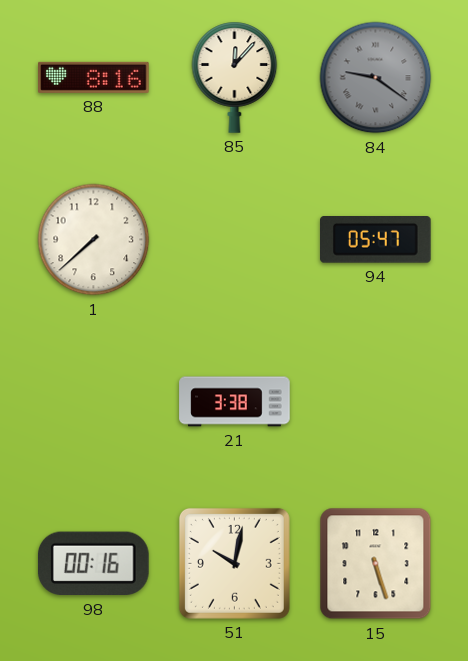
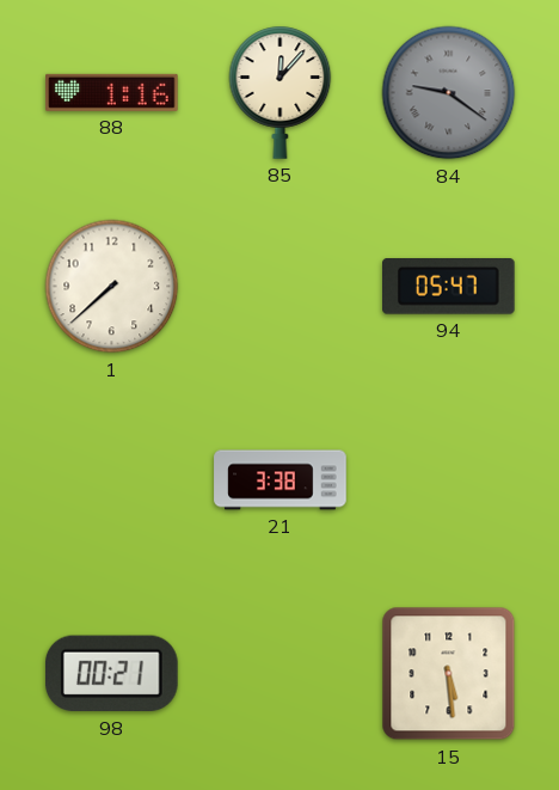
88: 8:16 -> 1:16 (112, 92)
98: 00:16 -> 00:21 (111, 674)
51: 10:02 -> none (234, 563)
15: 5:27 -> 5:29 (449, 674)
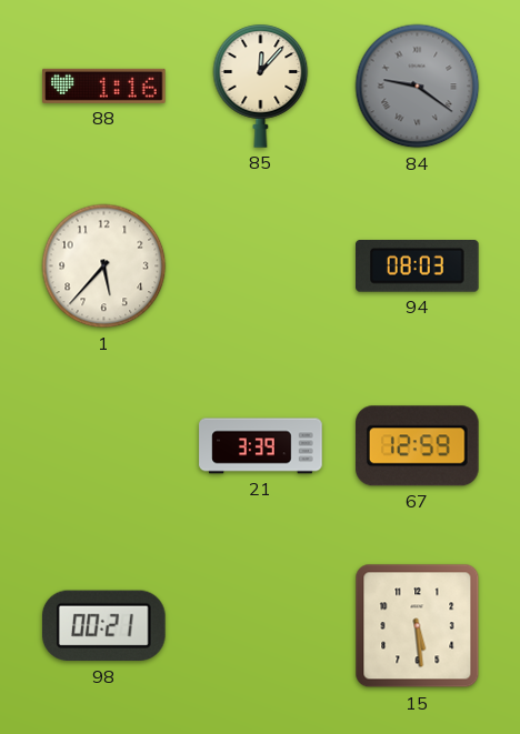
1: 7:38 -> 5:37 (104, 267)
94: 05:47 -> 08:03 (418, 267)
21: 3:38 -> 3:39 (261, 446)
67: none -> 12:59 (417, 446)
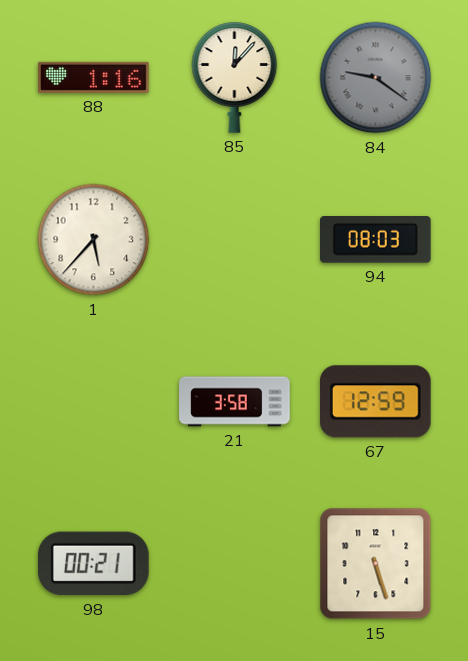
21: 3:39 -> 3:58 (235, 402)
15: 5:29 -> 5:27 (376, 564)
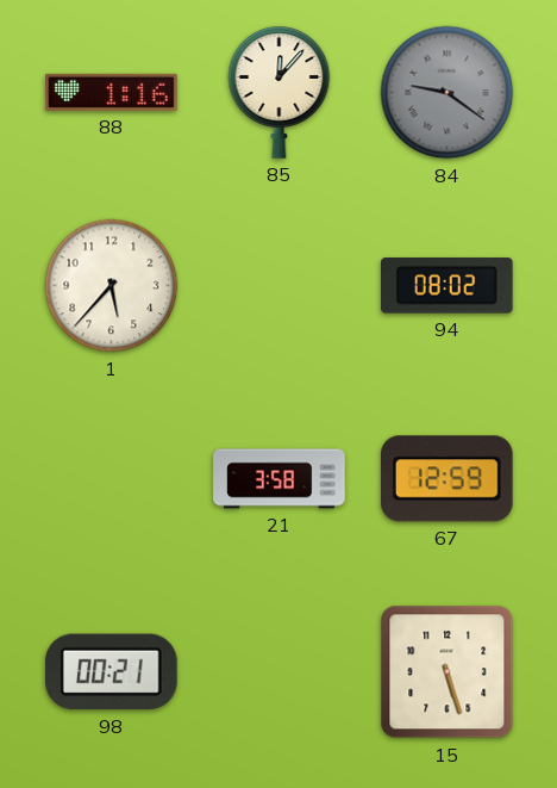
94: 08:03 -> 08:02 (448, 286)
